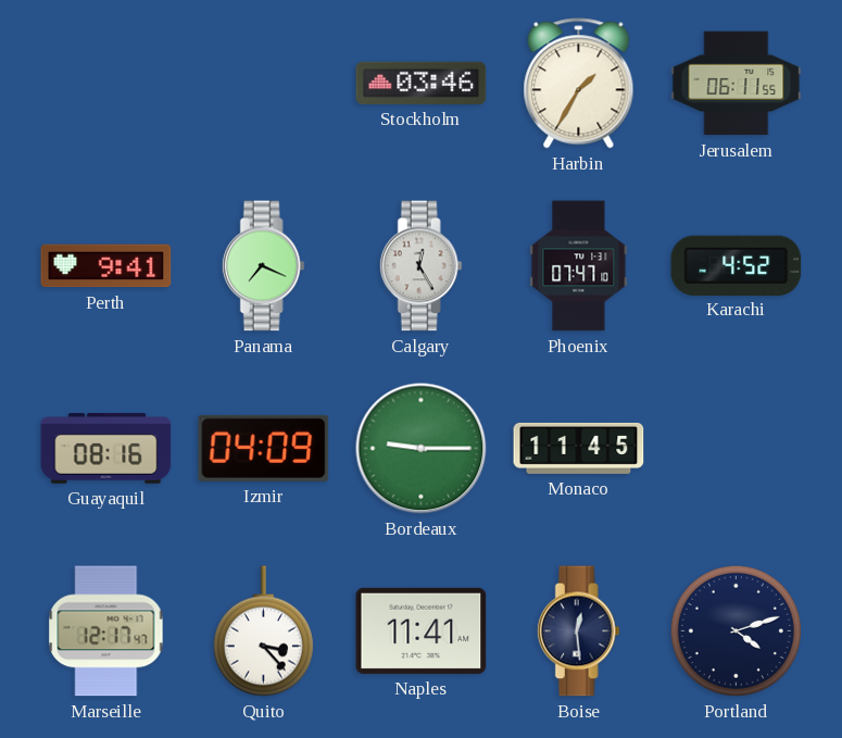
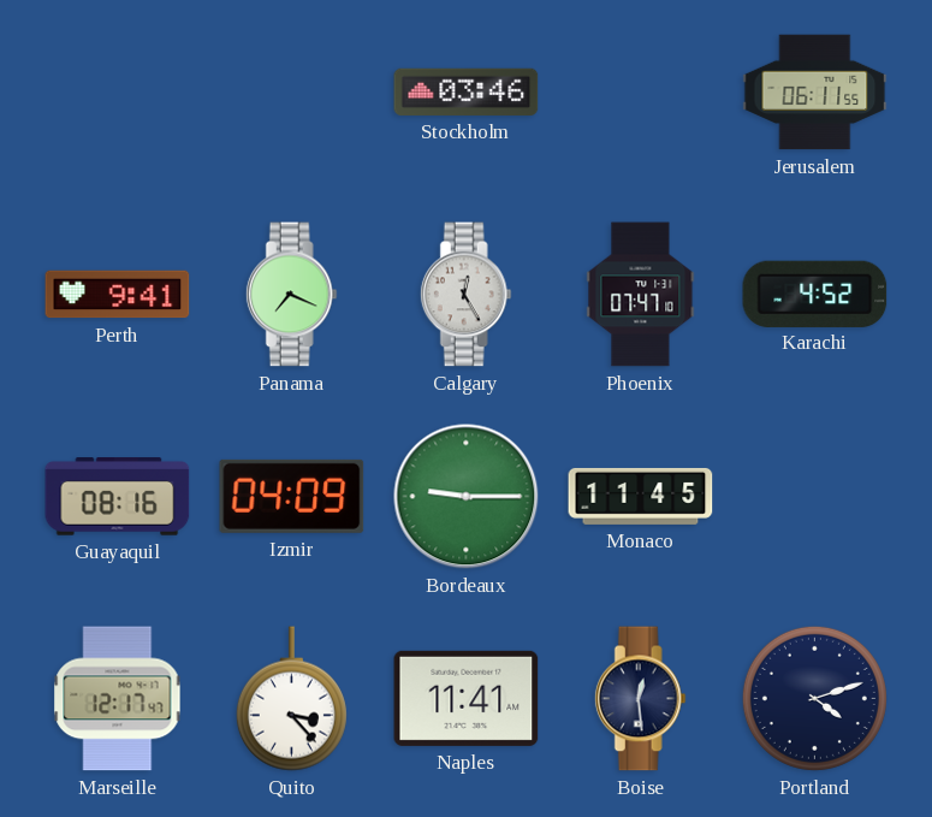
Harbin: 1:35 -> none (579, 84)
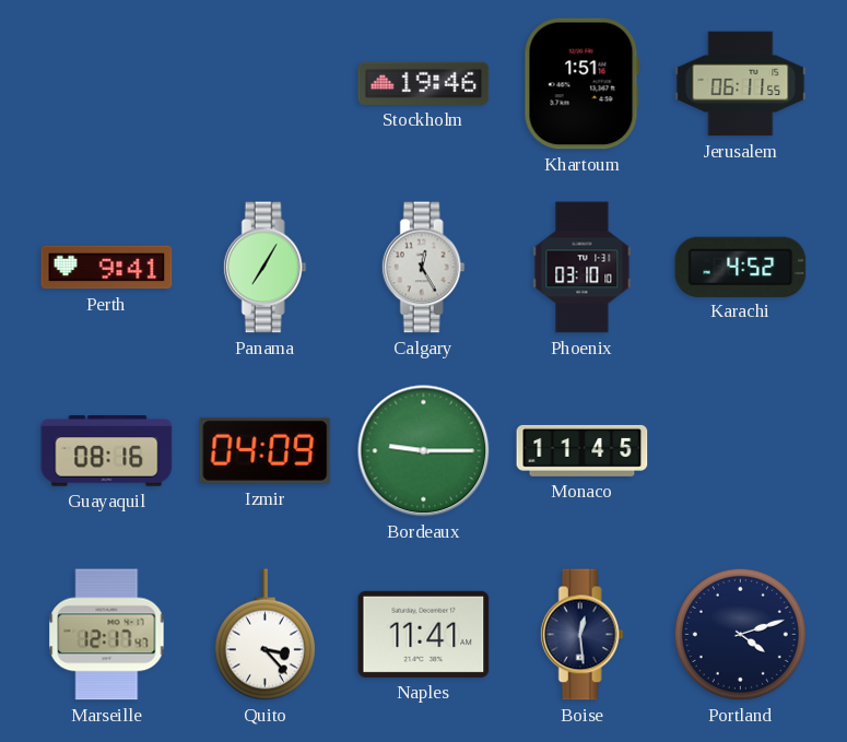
Stockholm: 03:46 -> 19:46 (424, 83)
Khartoum: none -> 1:51 (581, 84)
Panama: 7:19 -> 7:05 (264, 268)
Phoenix: 07:47 -> 03:10 (583, 268)
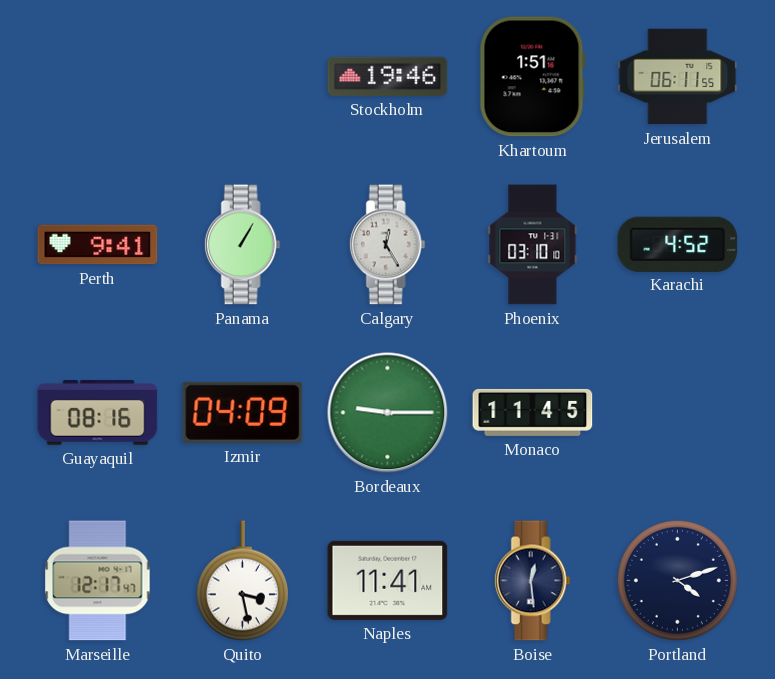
Panama: 7:05 -> 1:05 (242, 245)
Quito: 3:23 -> 3:28 (242, 581)
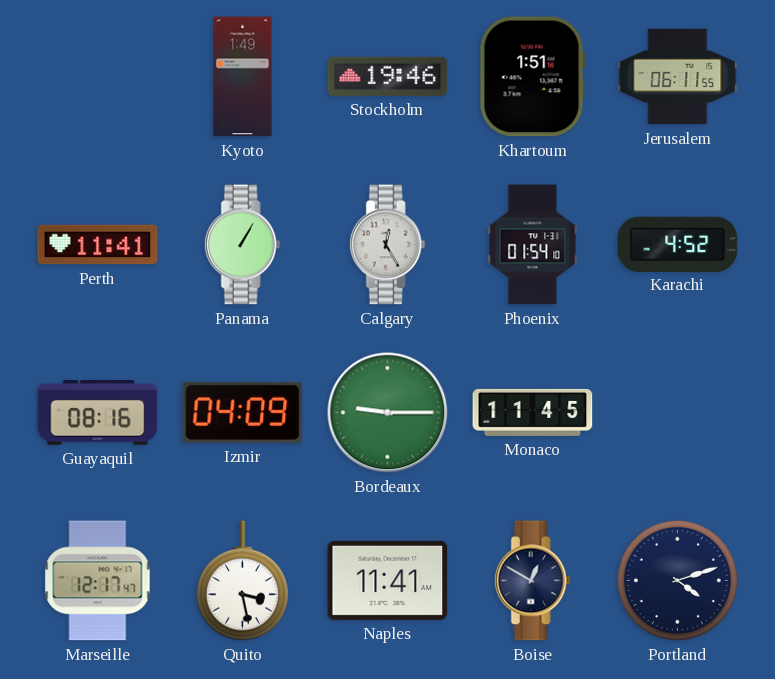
Kyoto: none -> 1:49 (243, 77)
Perth: 9:41 -> 11:41 (98, 245)
Phoenix: 03:10 -> 01:54 (533, 245)
Boise: 12:29 -> 12:50 (532, 581)
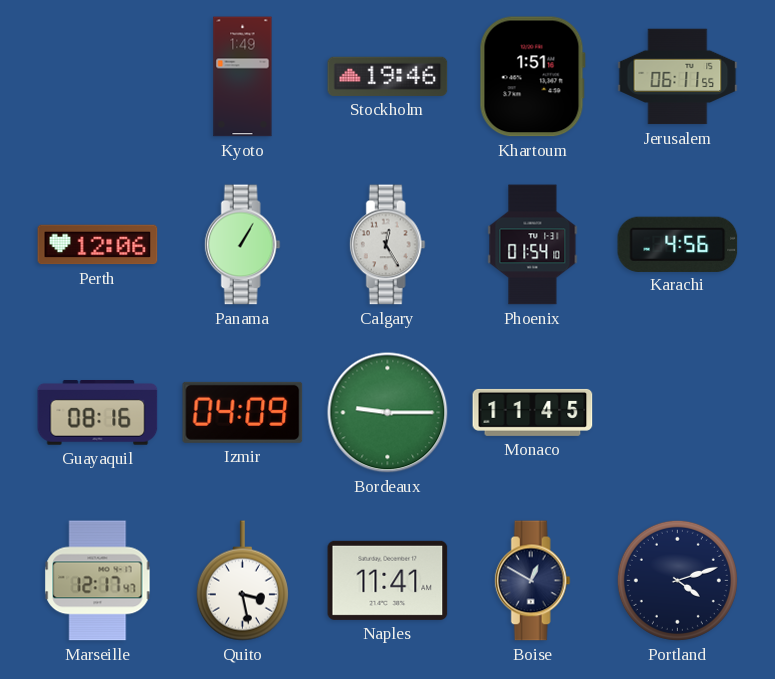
Perth: 11:41 -> 12:06 (98, 245)
Karachi: 4:52 -> 4:56 (678, 244)
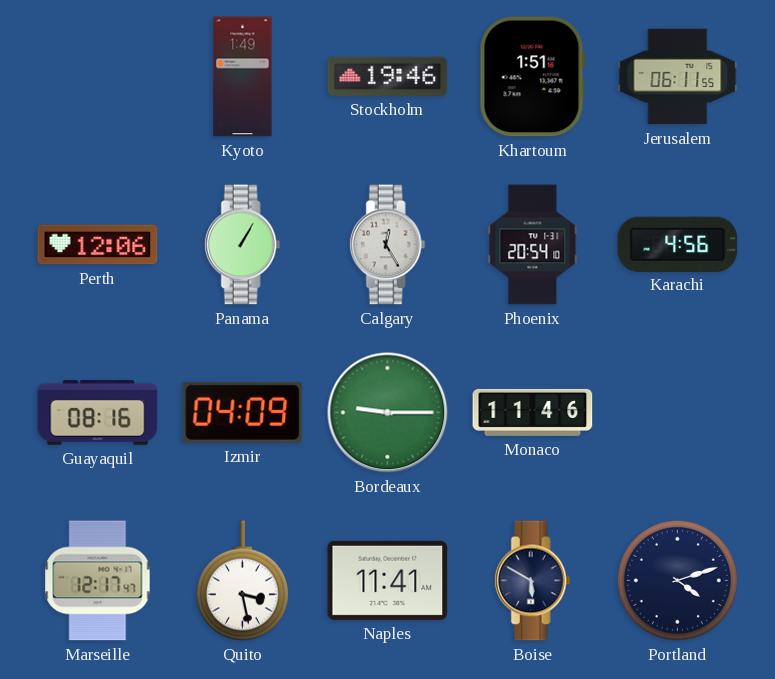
Phoenix: 01:54 -> 20:54 (533, 245)
Monaco: 11:45 -> 11:46 (533, 412)
Boise: 12:50 -> 5:50 (532, 581)
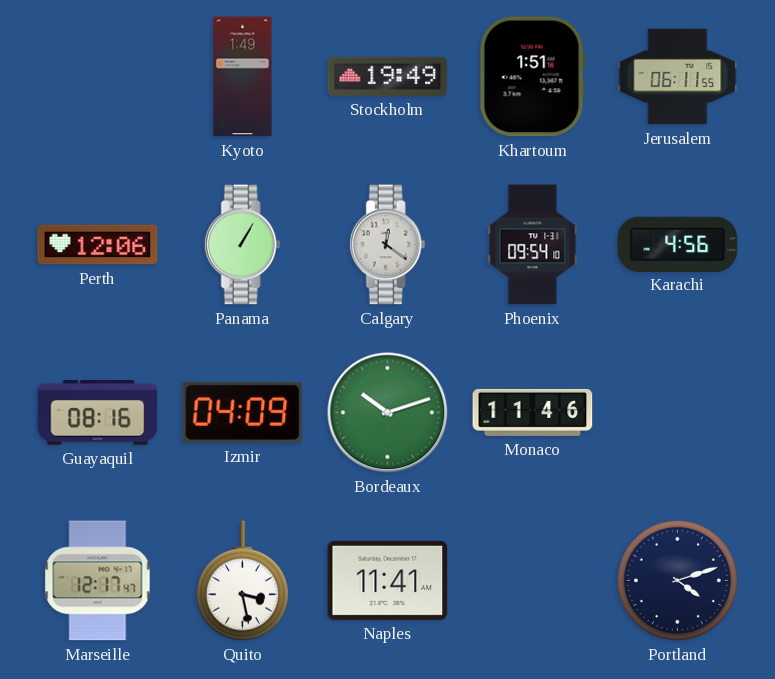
Stockholm: 19:46 -> 19:49 (388, 76)
Calgary: 12:25 -> 12:21 (387, 245)
Phoenix: 20:54 -> 09:54 (533, 245)
Bordeaux: 9:15 -> 10:12 (388, 413)
Boise: 5:50 -> none (532, 581)
